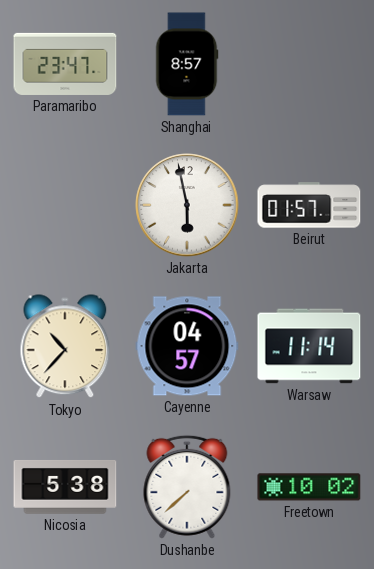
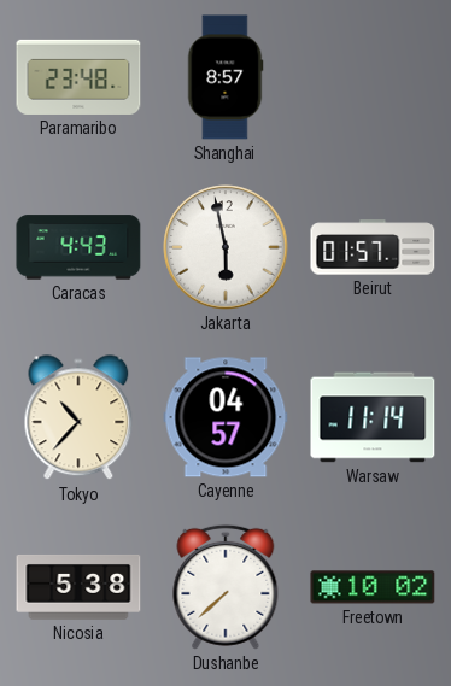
Paramaribo: 23:47 -> 23:48 (78, 77)
Caracas: none -> 4:43 (78, 247)
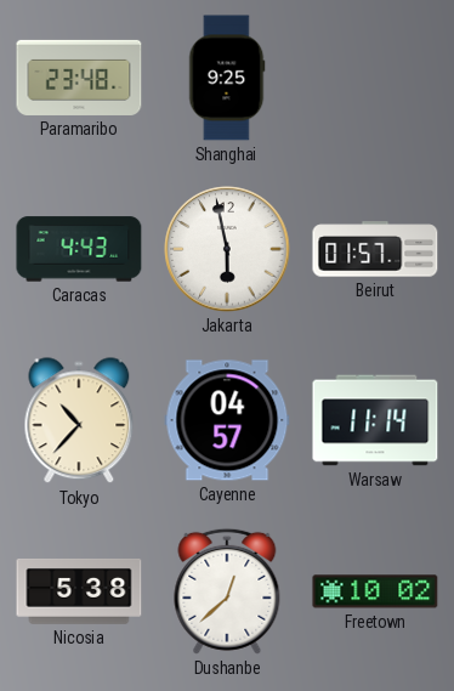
Shanghai: 8:57 -> 9:25 (227, 78)
Dushanbe: 7:38 -> 12:38 (227, 591)
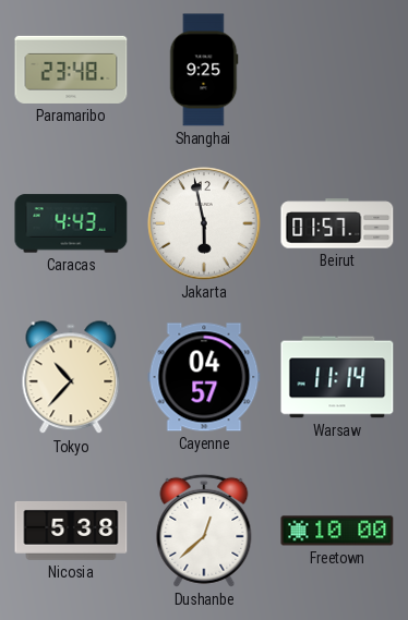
Freetown: 10:02 -> 10:00 (337, 531)
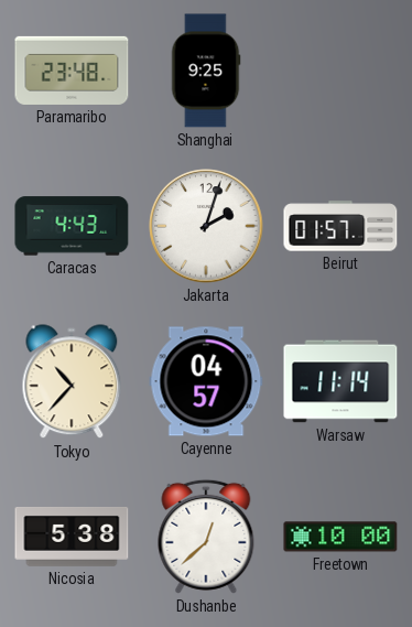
Jakarta: 5:58 -> 2:03 (206, 226)
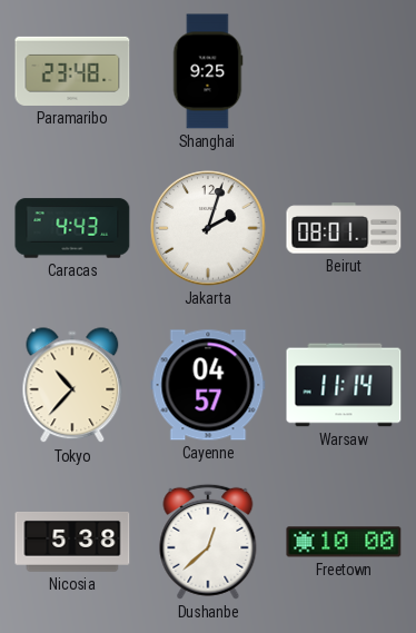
Beirut: 01:57 -> 08:01 (344, 228)
